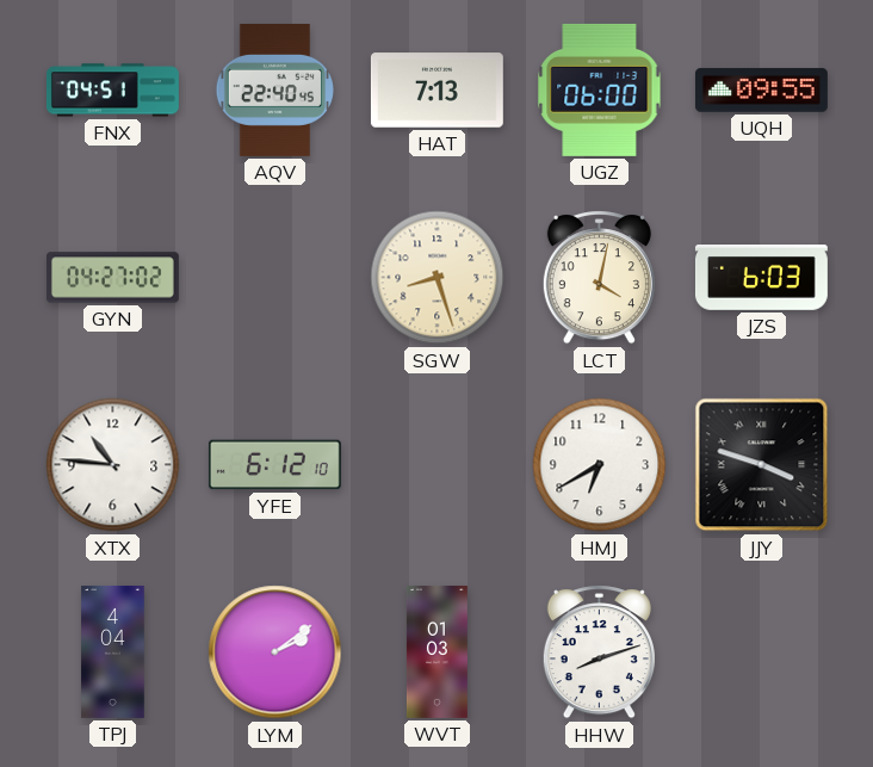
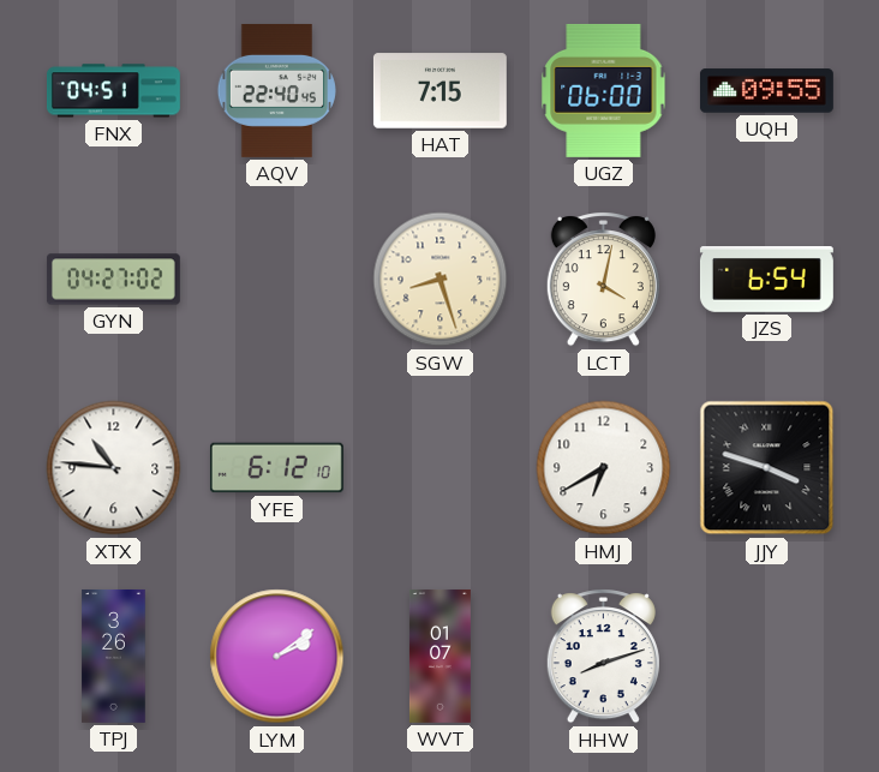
HAT: 7:13 -> 7:15 (439, 91)
JZS: 6:03 -> 6:54 (766, 280)
TPJ: 4:04 -> 3:26 (114, 656)
WVT: 01:03 -> 01:07 (439, 656)
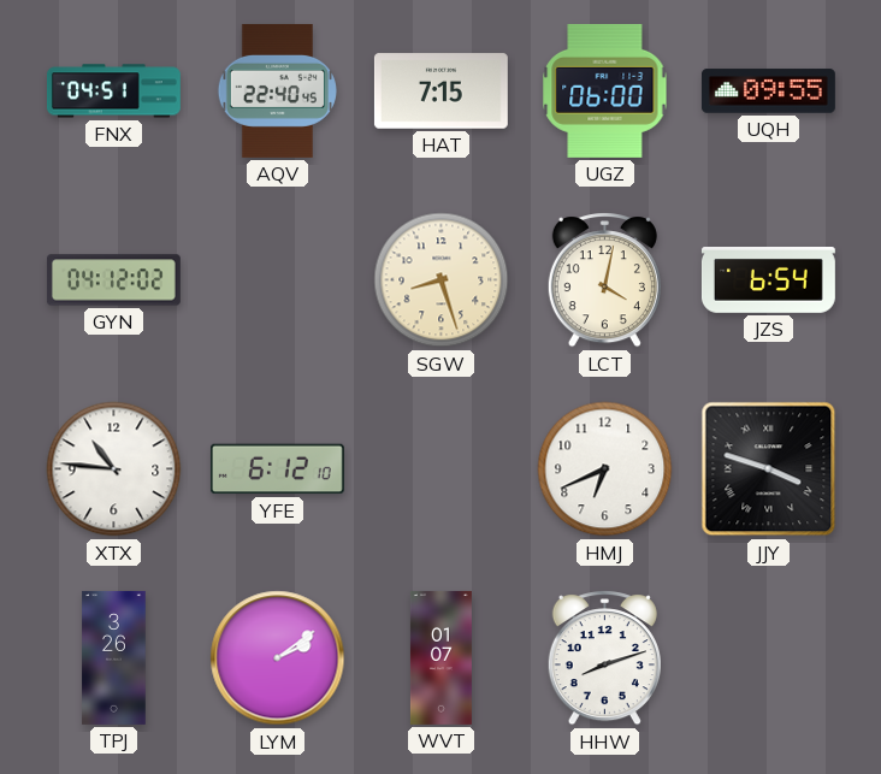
GYN: 04:27 -> 04:12 (113, 280)
HMJ: 6:40 -> 6:41 (605, 469)
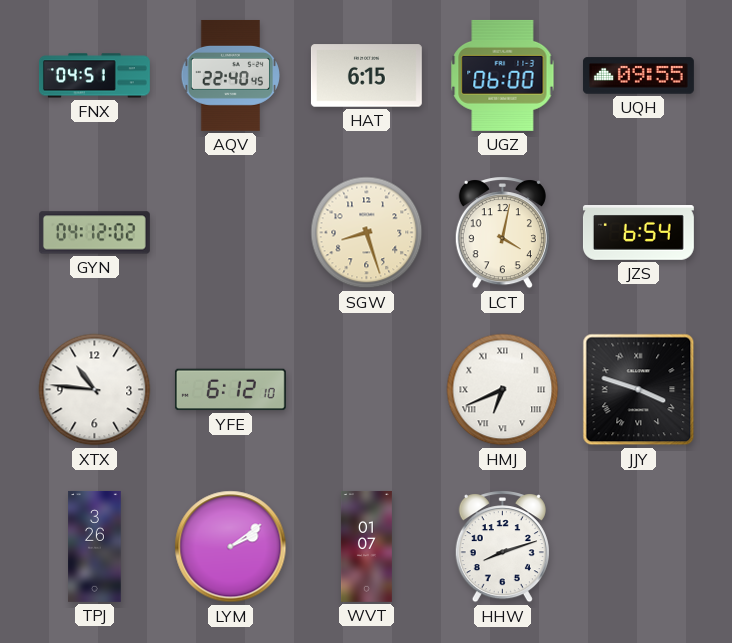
HAT: 7:15 -> 6:15 (366, 76)
HMJ numerals: Arabic -> Roman (503, 390)
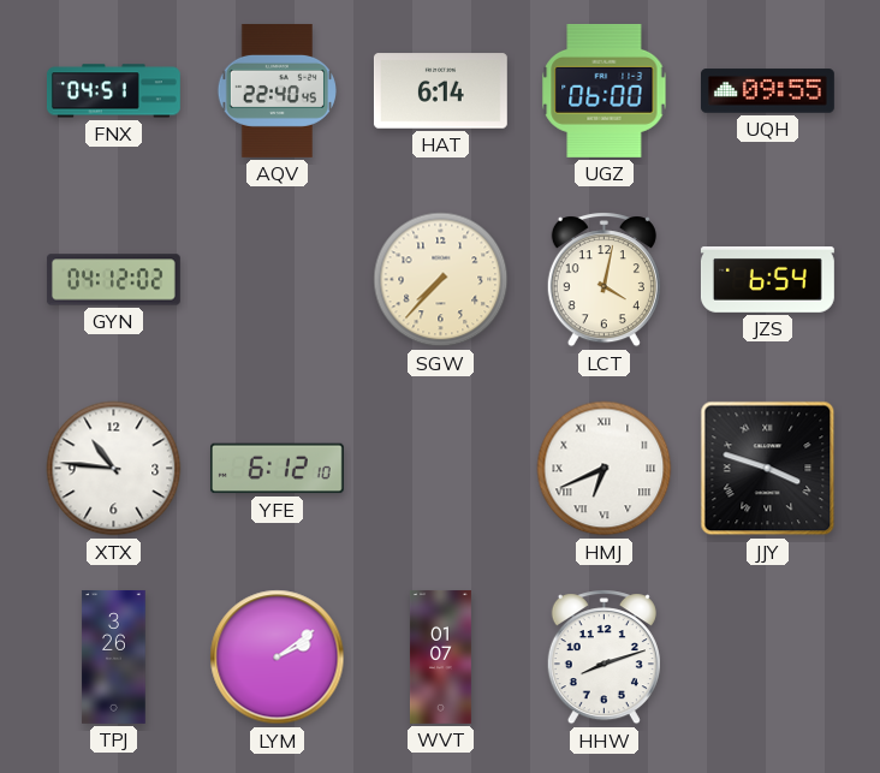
HAT: 6:15 -> 6:14 (440, 91)
SGW: 8:27 -> 7:37 (441, 280)
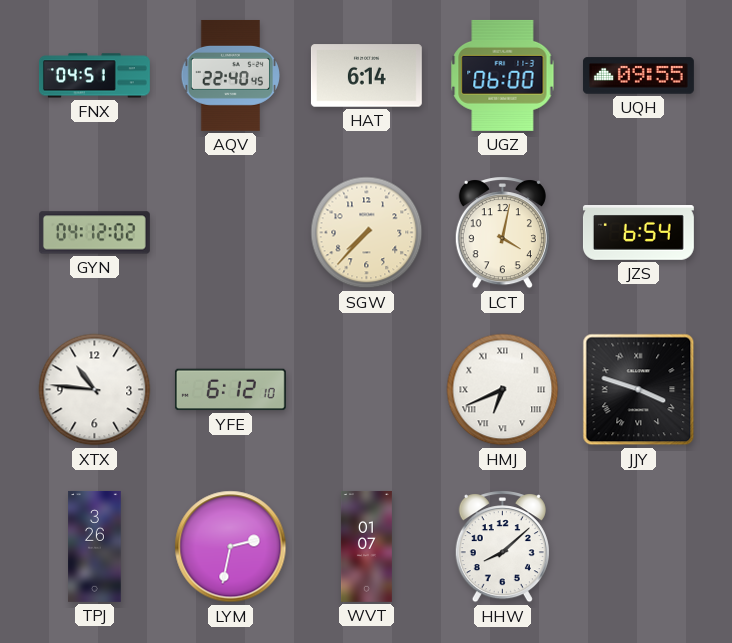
LYM: 2:09 -> 2:32 (231, 547)
HHW: 8:12 -> 8:08 (502, 547)
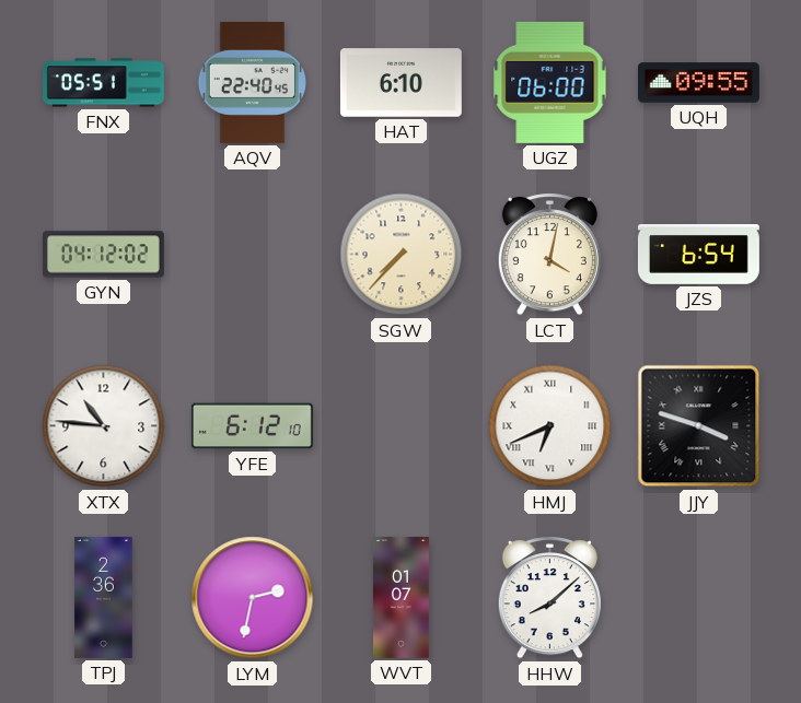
FNX: 04:51 -> 05:51 (103, 83)
HAT: 6:14 -> 6:10 (400, 83)
TPJ: 3:26 -> 2:36 (104, 597)
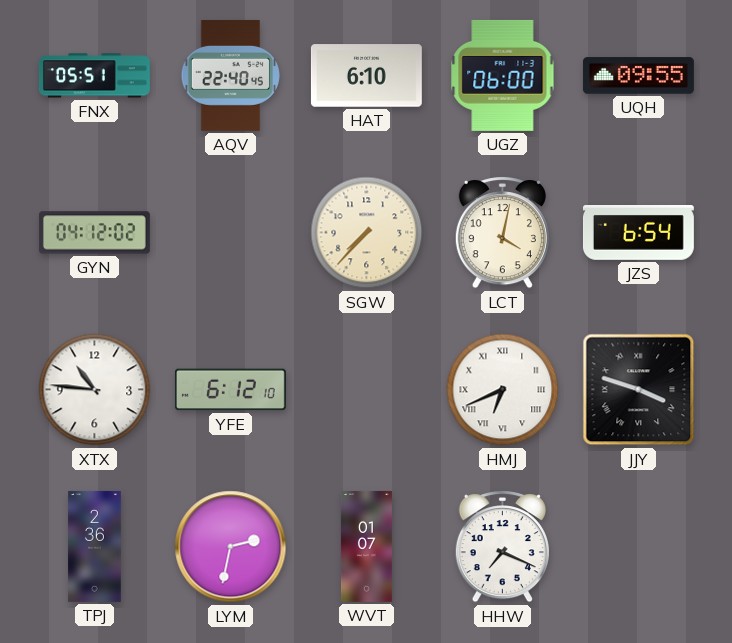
HHW: 8:08 -> 7:19 (502, 547)
